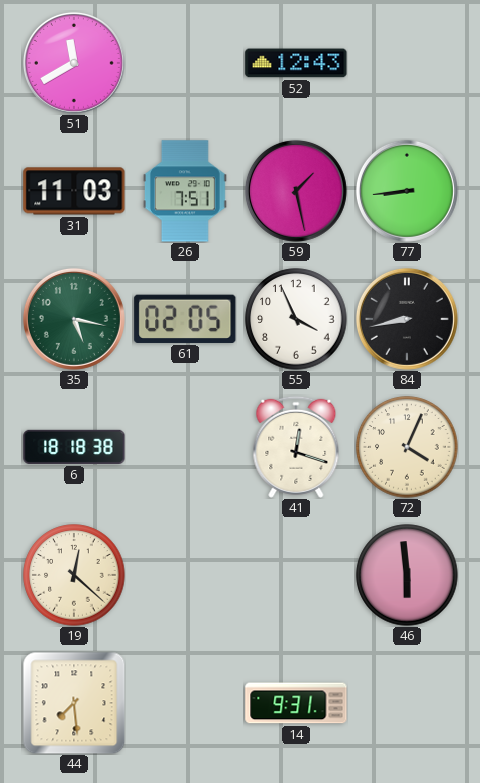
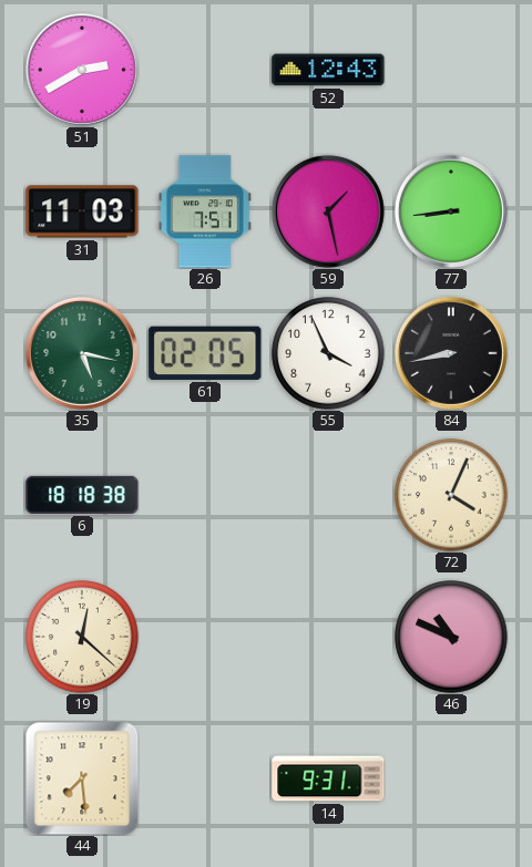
51: 11:40 -> 2:40 (82, 70)
41: 12:18 -> none (296, 447)
46: 5:59 -> 10:49 (451, 637)
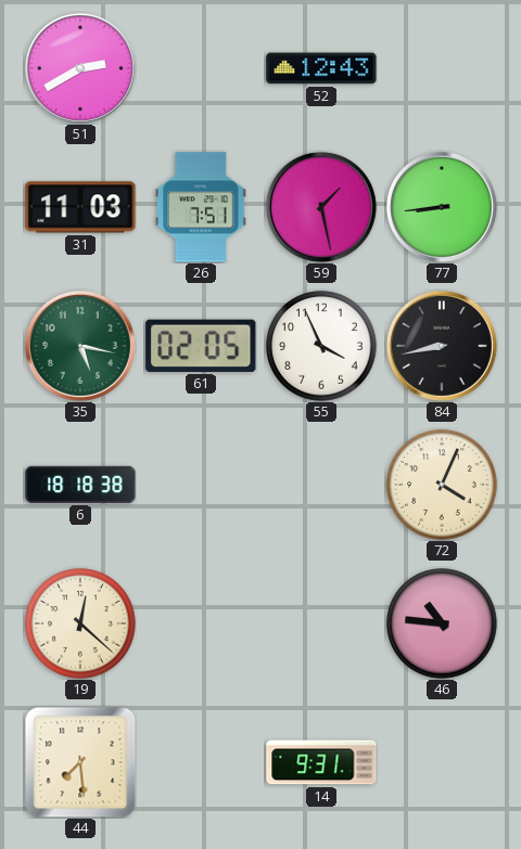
46: 10:49 -> 10:46 (442, 623)
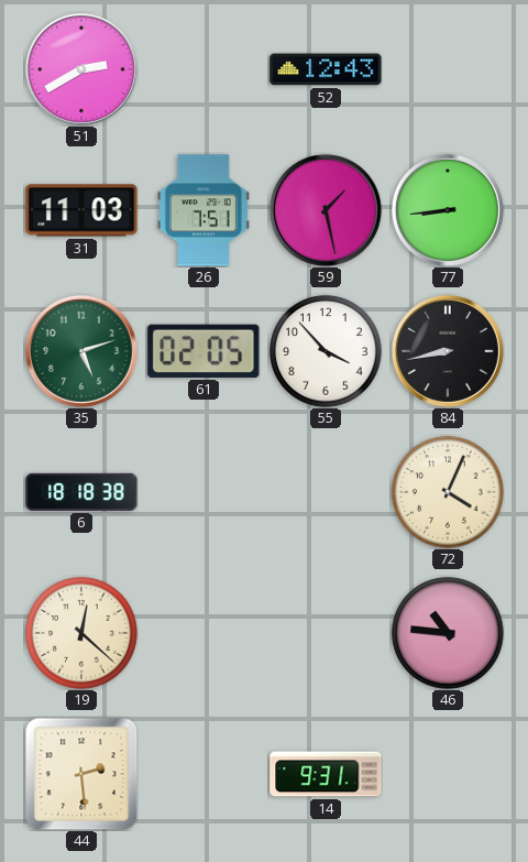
35: 5:17 -> 5:12 (81, 351)
55: 3:56 -> 3:53 (326, 351)
44: 7:29 -> 2:29 (81, 774)
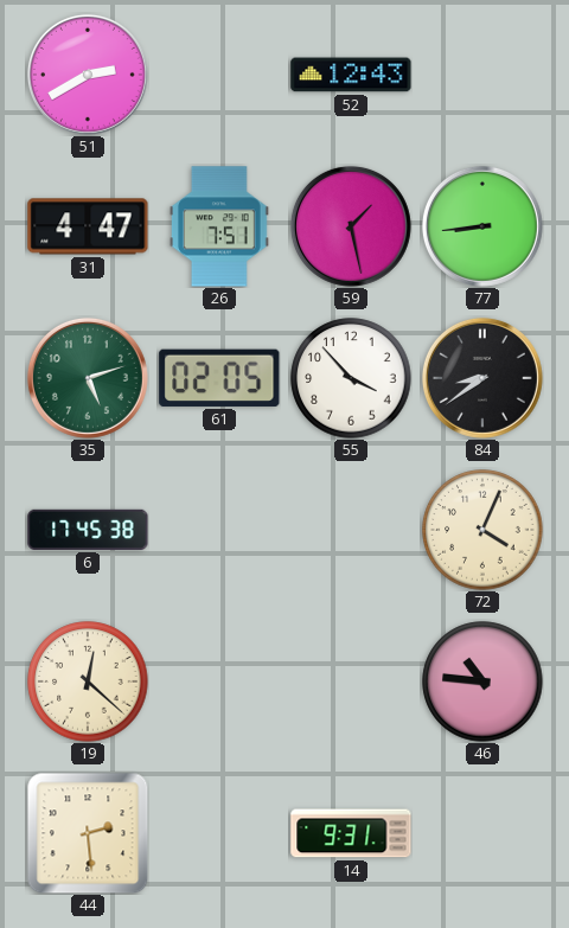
31: 11:03 -> 4:47 (88, 226)
84: 8:43 -> 8:39 (482, 378)
6: 18:18 -> 17:45 (88, 530)
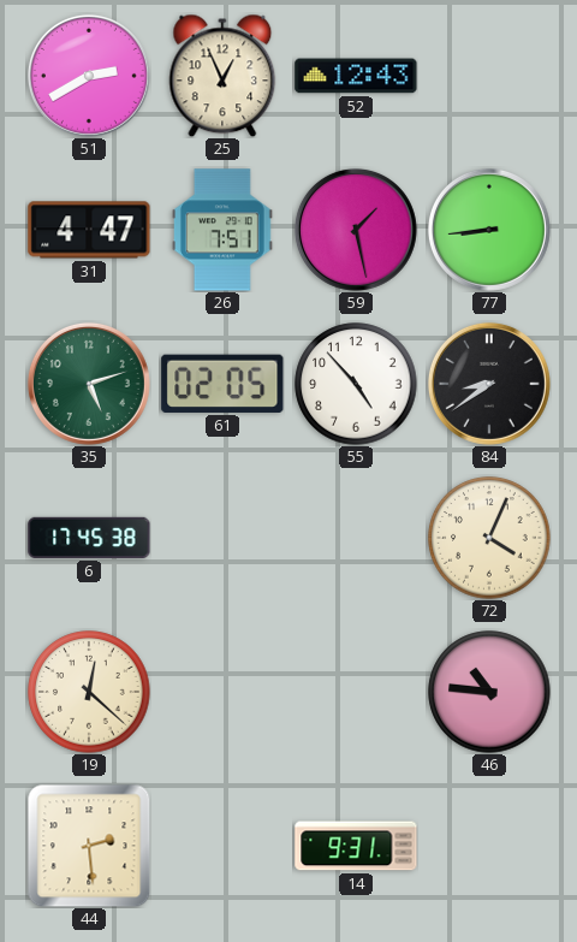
25: none -> 12:56 (222, 76)
55: 3:53 -> 4:53 (356, 384)
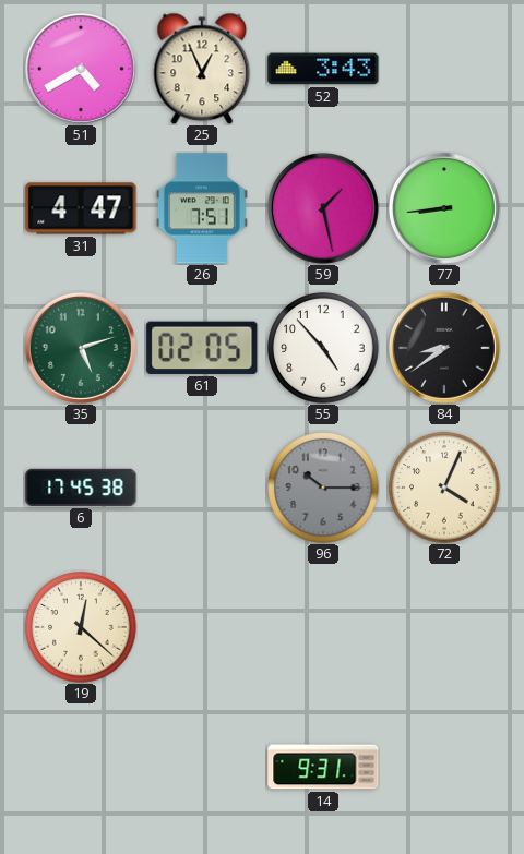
51: 2:40 -> 4:40 (81, 69)
52: 12:43 -> 3:43 (323, 69)
96: none -> 10:15 (323, 488)
46: 10:46 -> none (489, 692)
44: 2:29 -> none (89, 846)
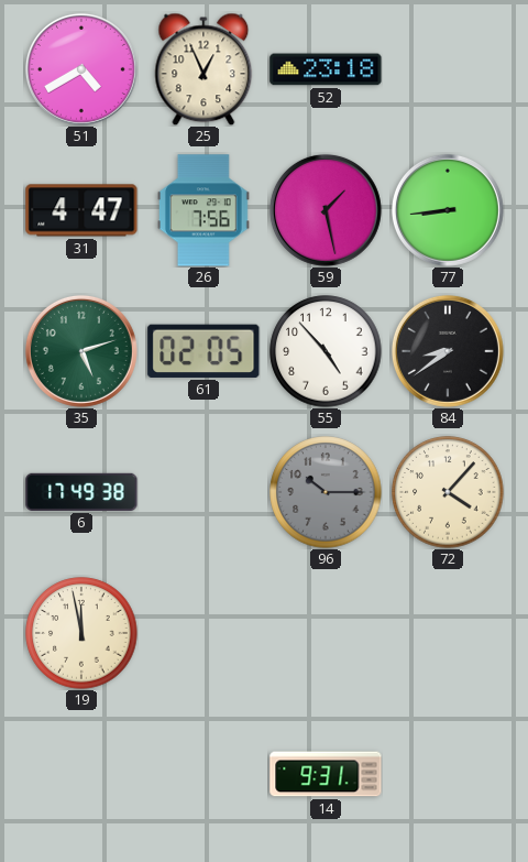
52: 3:43 -> 23:18 (326, 69)
26: 7:51 -> 7:56 (205, 210)
6: 17:45 -> 17:49 (81, 492)
72: 4:04 -> 4:07 (448, 492)
19: 12:22 -> 11:58 (81, 633)
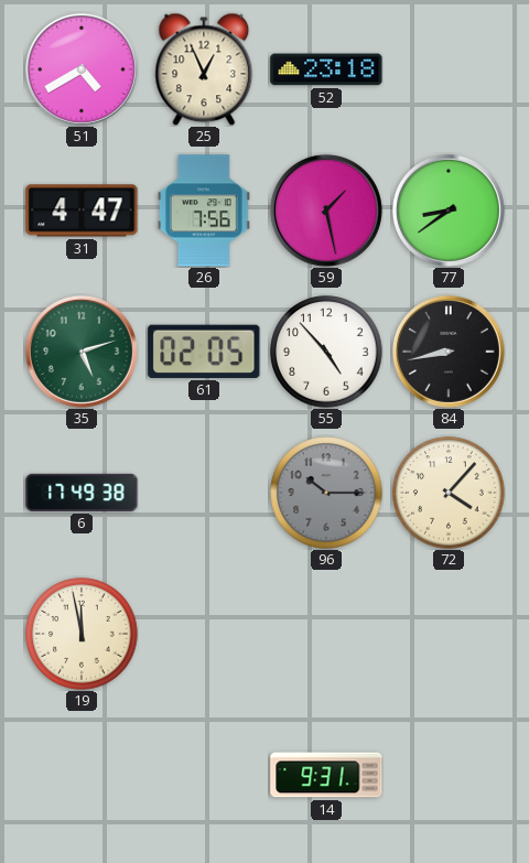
77: 8:44 -> 8:39 (449, 211)
84: 8:39 -> 8:43 (449, 352)
